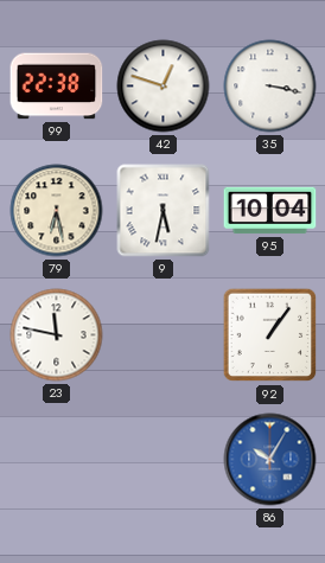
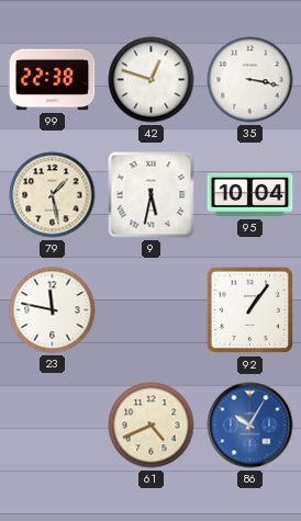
79: 6:28 -> 1:28 (53, 195)
61: none -> 4:41 (152, 426)
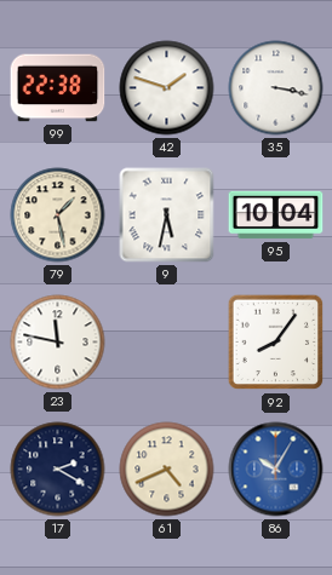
42: 12:48 -> 1:48 (167, 88)
92: 1:06 -> 8:06 (276, 343)
17: none -> 2:20 (58, 470)
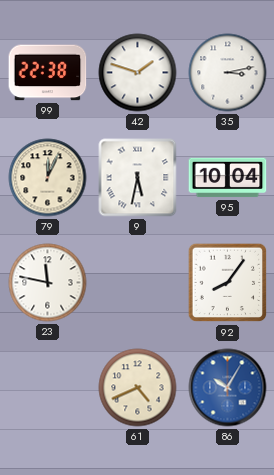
35: 3:17 -> 3:13 (228, 73)
79: 1:28 -> 12:04 (48, 178)
17: 2:20 -> none (58, 470)
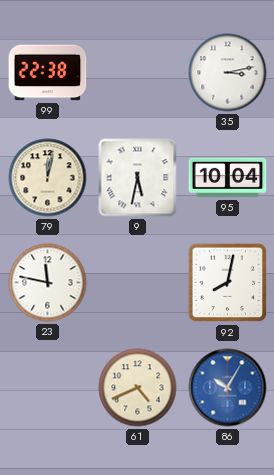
42: 1:48 -> none (138, 73)
79: 12:04 -> 12:02 (48, 178)
92: 8:06 -> 8:02 (228, 283)
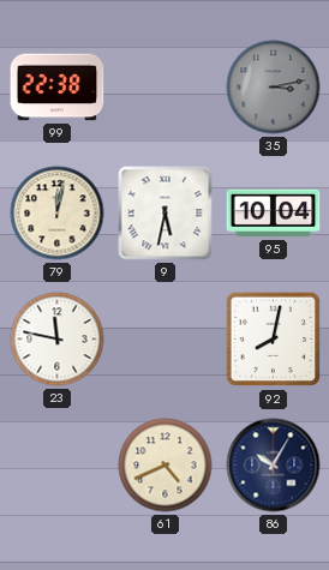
35 dial: white -> grey (274, 88)
86 dial: blue -> navy (274, 466)
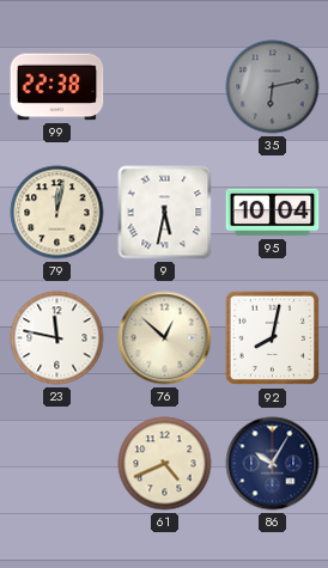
35: 3:13 -> 6:13 (273, 87)
76: none -> 12:52 (165, 338)
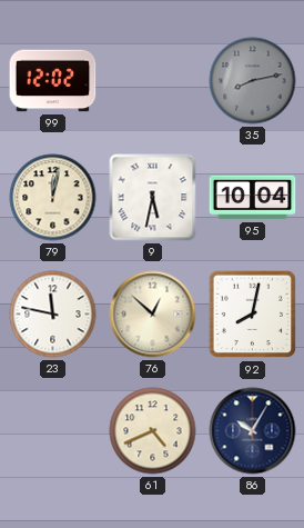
99: 22:38 -> 12:02 (53, 81)
35: 6:13 -> 8:13 (253, 81)
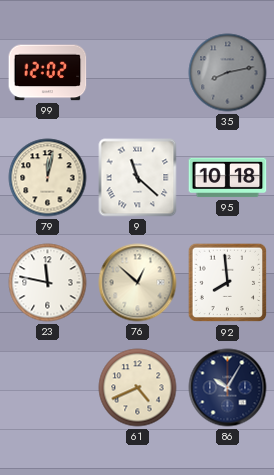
9: 5:32 -> 11:22 (138, 178)
95: 10:04 -> 10:18 (228, 178)
92: 8:02 -> 7:59 (228, 283)
